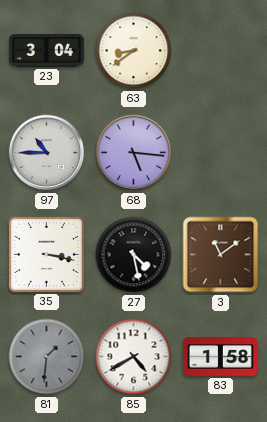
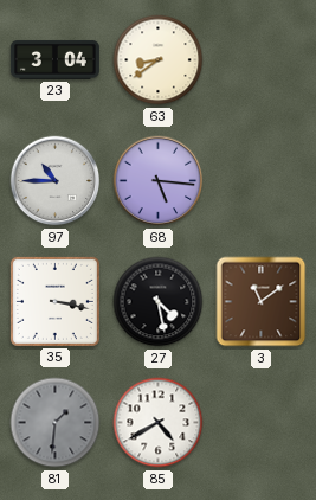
83: 1:58 -> none (220, 357)
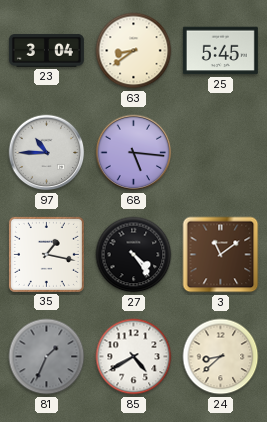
25: none -> 5:45 (220, 51)
35: 3:17 -> 1:17 (46, 254)
27: 4:28 -> 4:24 (134, 255)
81: 1:31 -> 1:34 (47, 357)
24: none -> 8:38 (221, 357)
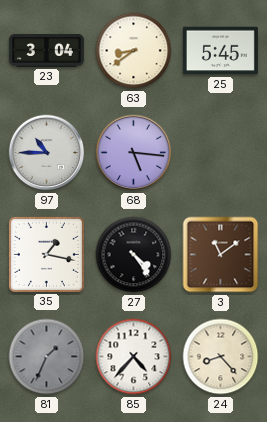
85: 4:40 -> 4:37 (134, 357)
24: 8:38 -> 8:23 (221, 357)
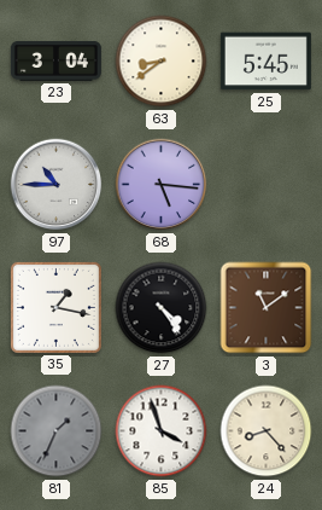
85: 4:37 -> 3:57 (162, 431)
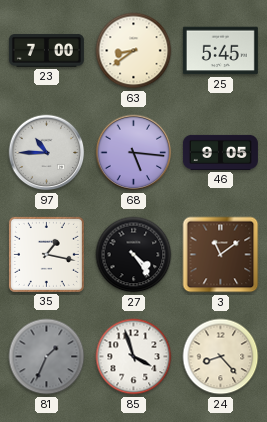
23: 3:04 -> 7:00 (46, 51)
46: none -> 9:05 (220, 152)
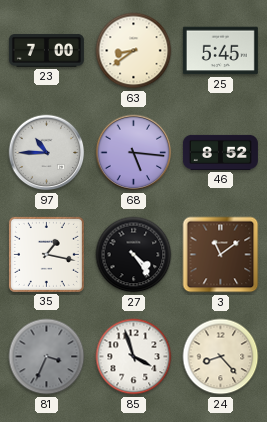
46: 9:05 -> 8:52 (220, 152)
81: 1:34 -> 3:34 (47, 357)
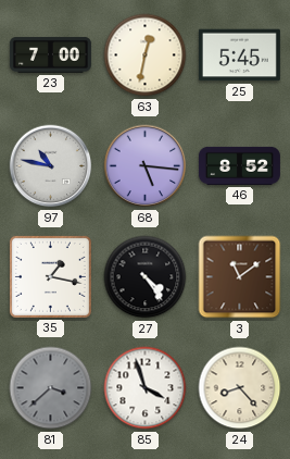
63: 8:39 -> 12:32 (146, 55)
97: 10:45 -> 10:47 (51, 166)
81: 3:34 -> 3:38 (51, 388)
